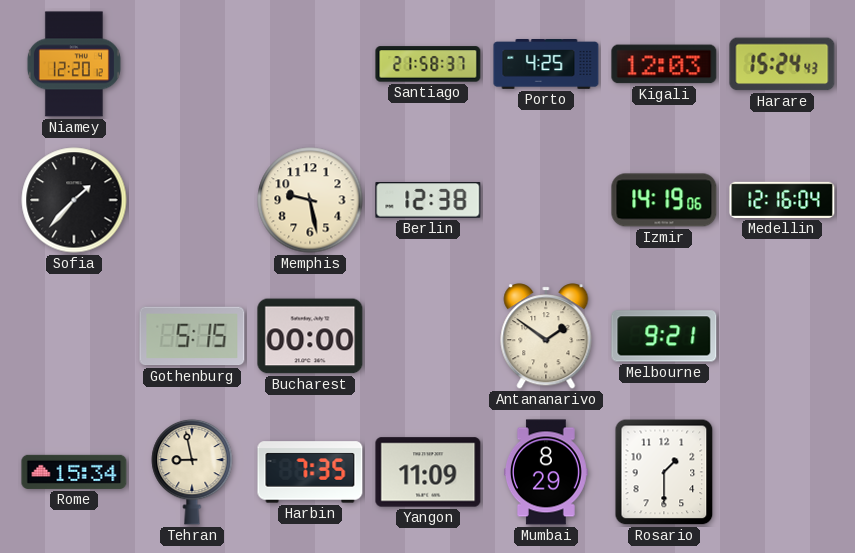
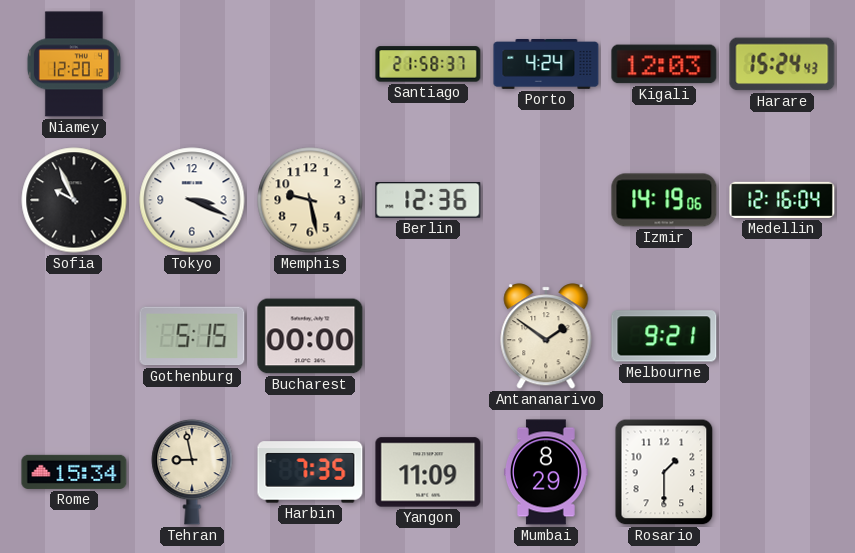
Porto: 4:25 -> 4:24 (546, 64)
Sofia: 1:37 -> 9:56 (74, 200)
Tokyo: none -> 3:19 (192, 200)
Berlin: 12:38 -> 12:36 (428, 200)
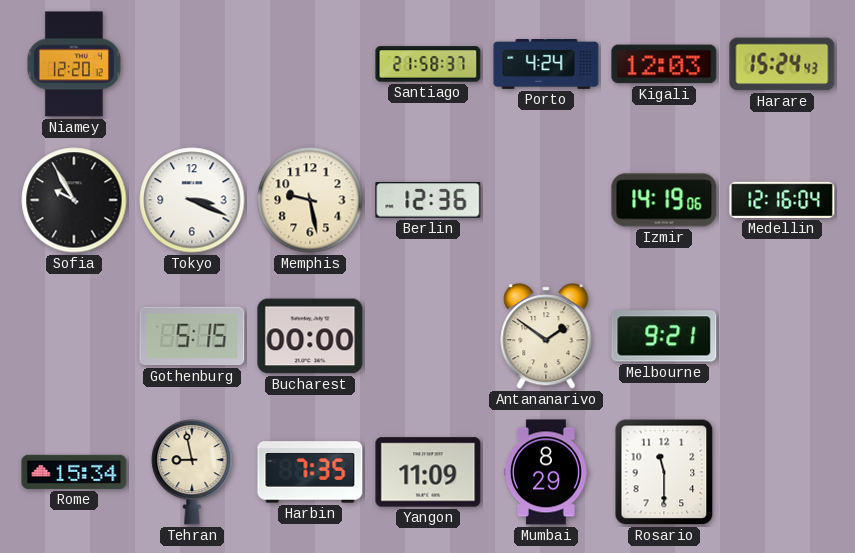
Sofia: 9:56 -> 9:55 (74, 200)
Rosario: 1:30 -> 11:30 (664, 472)
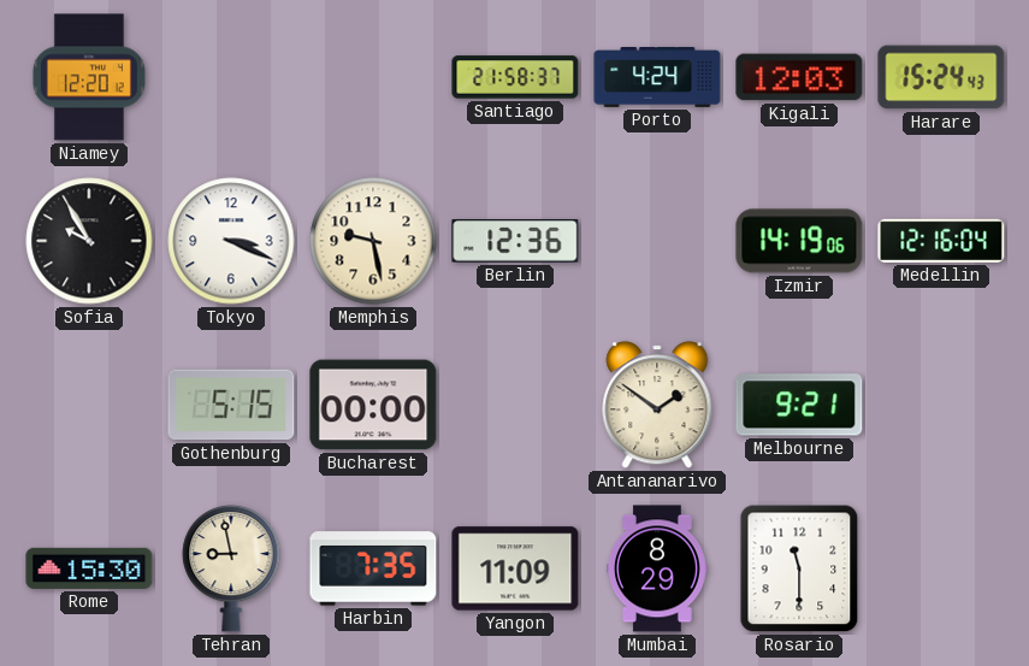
Rome: 15:34 -> 15:30 (89, 568)
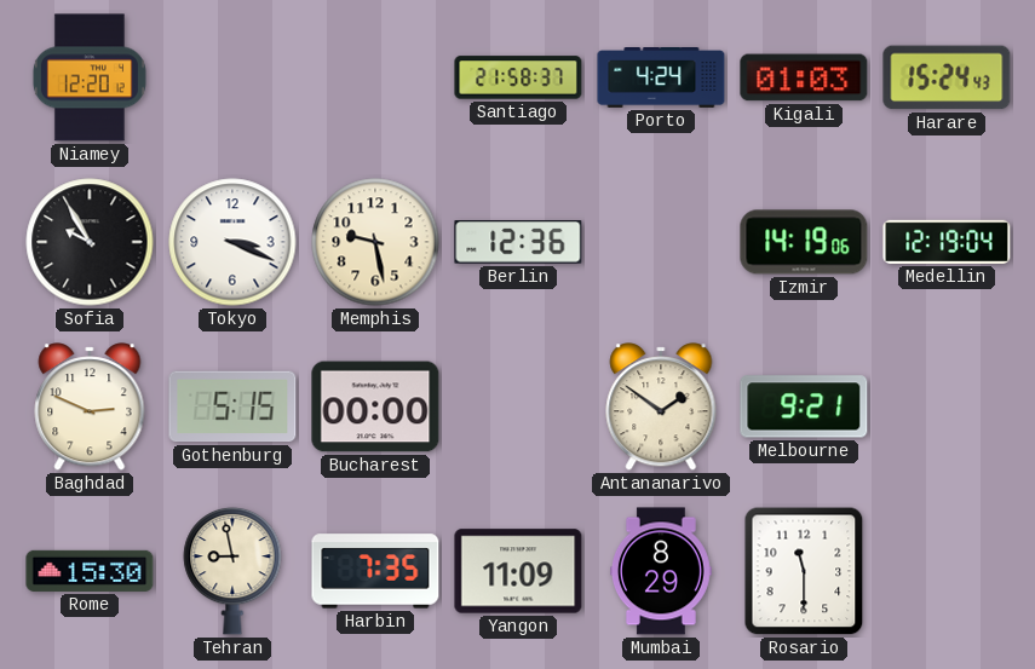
Kigali: 12:03 -> 01:03 (804, 77)
Medellin: 12:16 -> 12:19 (947, 242)
Baghdad: none -> 2:49 (90, 406)
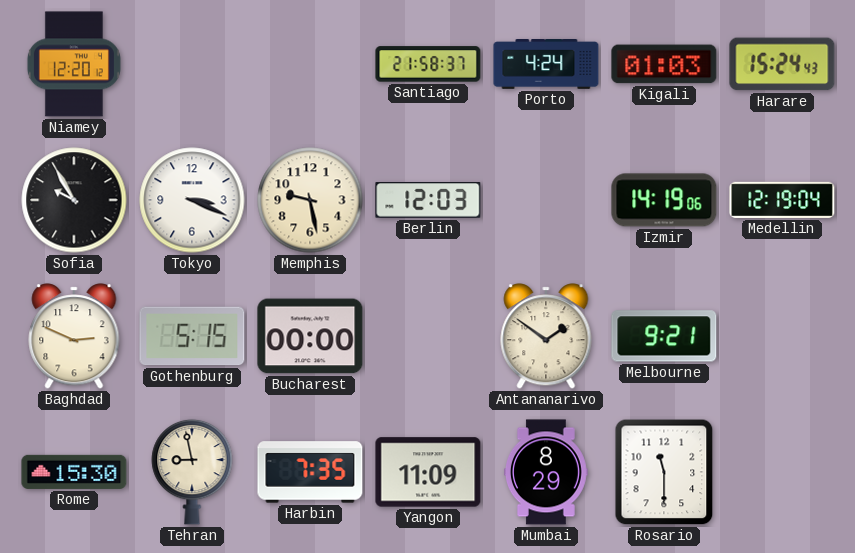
Berlin: 12:36 -> 12:03 (428, 200)
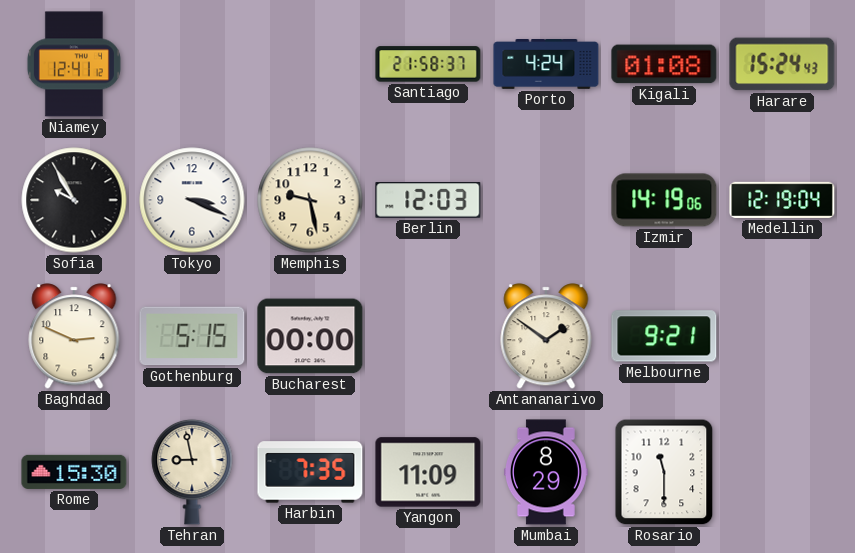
Niamey: 12:20 -> 12:41 (74, 64)
Kigali: 01:03 -> 01:08 (664, 64)
